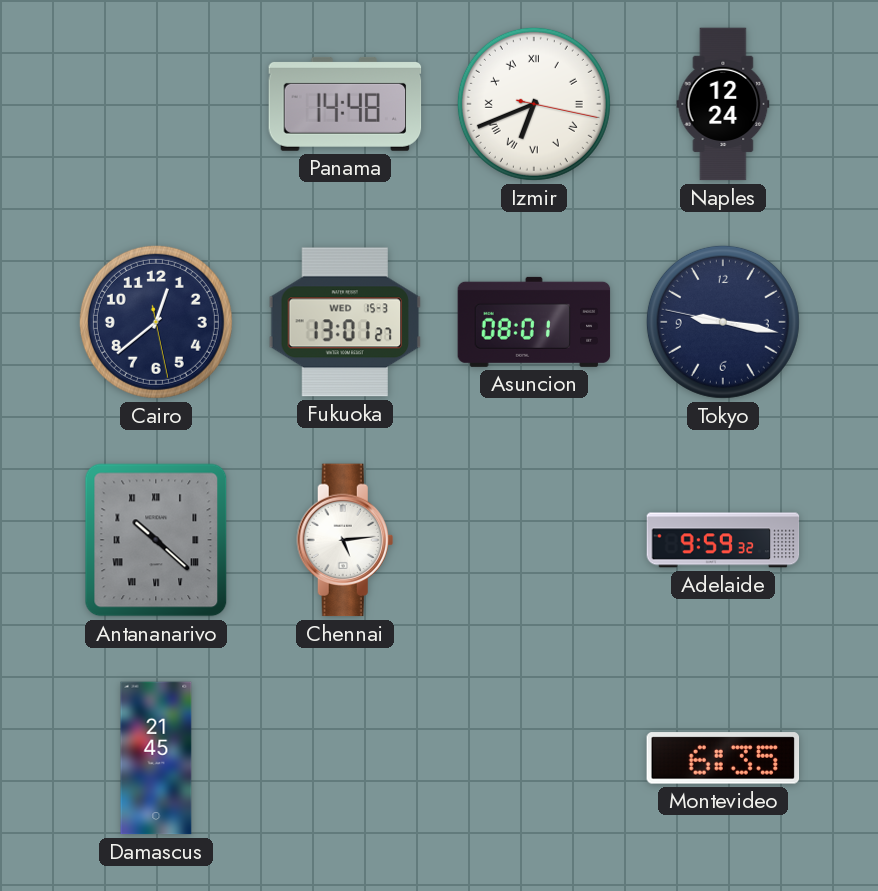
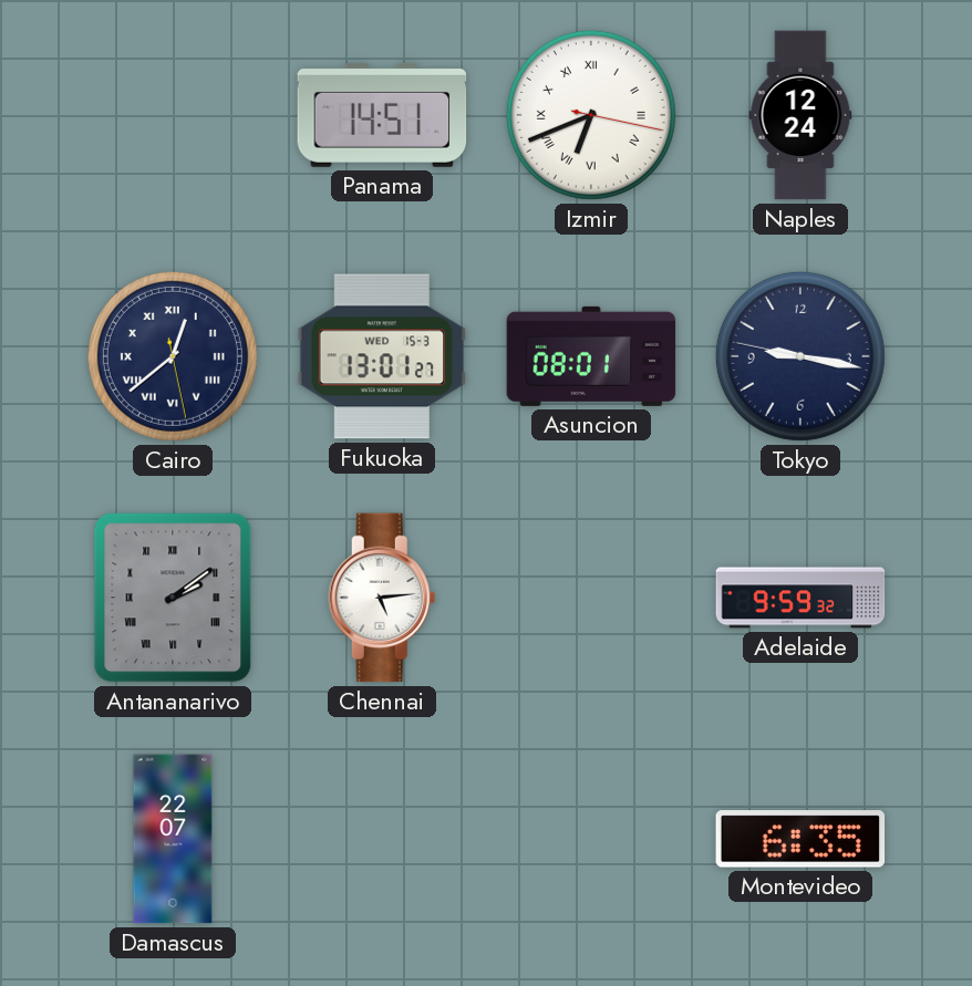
Panama: 14:48 -> 14:51 (382, 115)
Cairo numerals: Arabic -> Roman (173, 356)
Antananarivo: 10:22 -> 2:09 (173, 598)
Damascus: 21:45 -> 22:07 (173, 839)
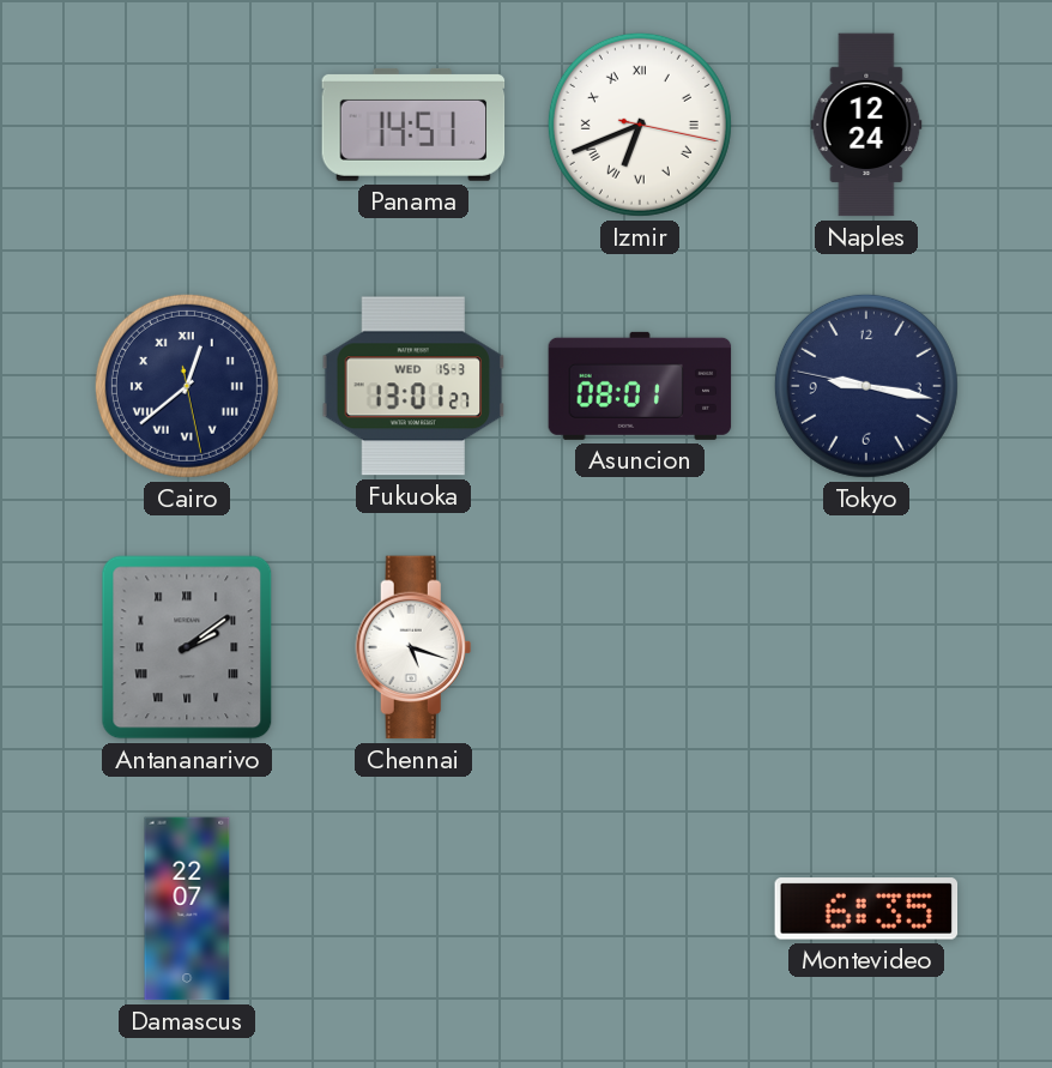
Chennai: 5:14 -> 5:18 (413, 647)
Adelaide: 9:59 -> none (800, 598)
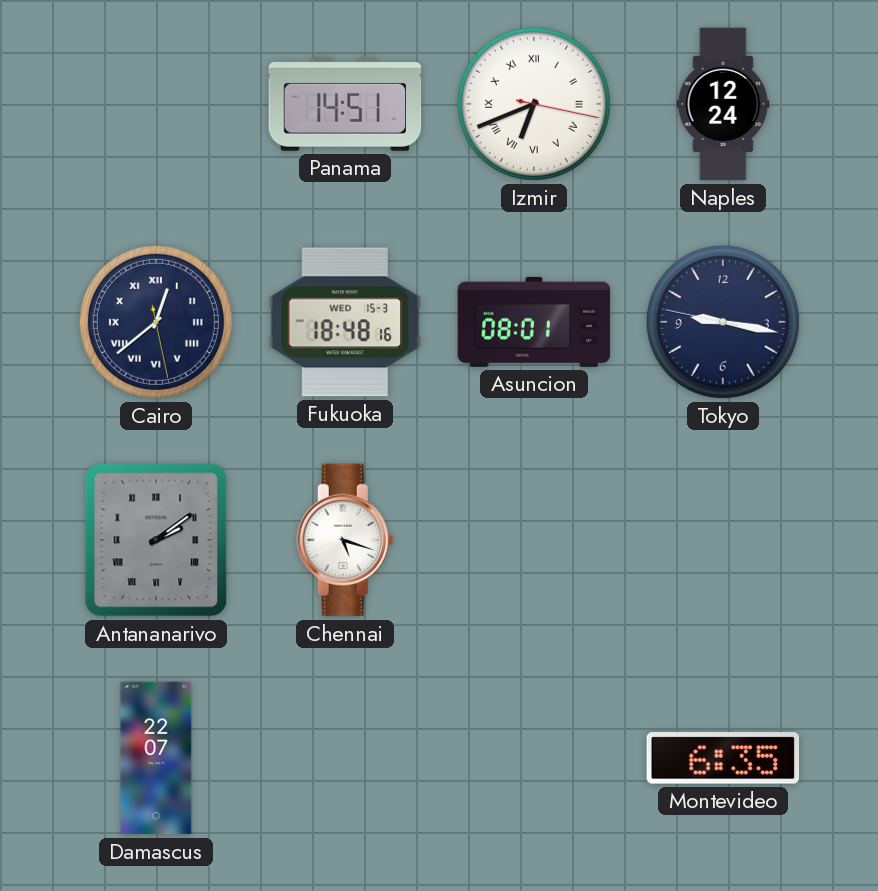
Fukuoka: 13:01 -> 18:48 (345, 322)
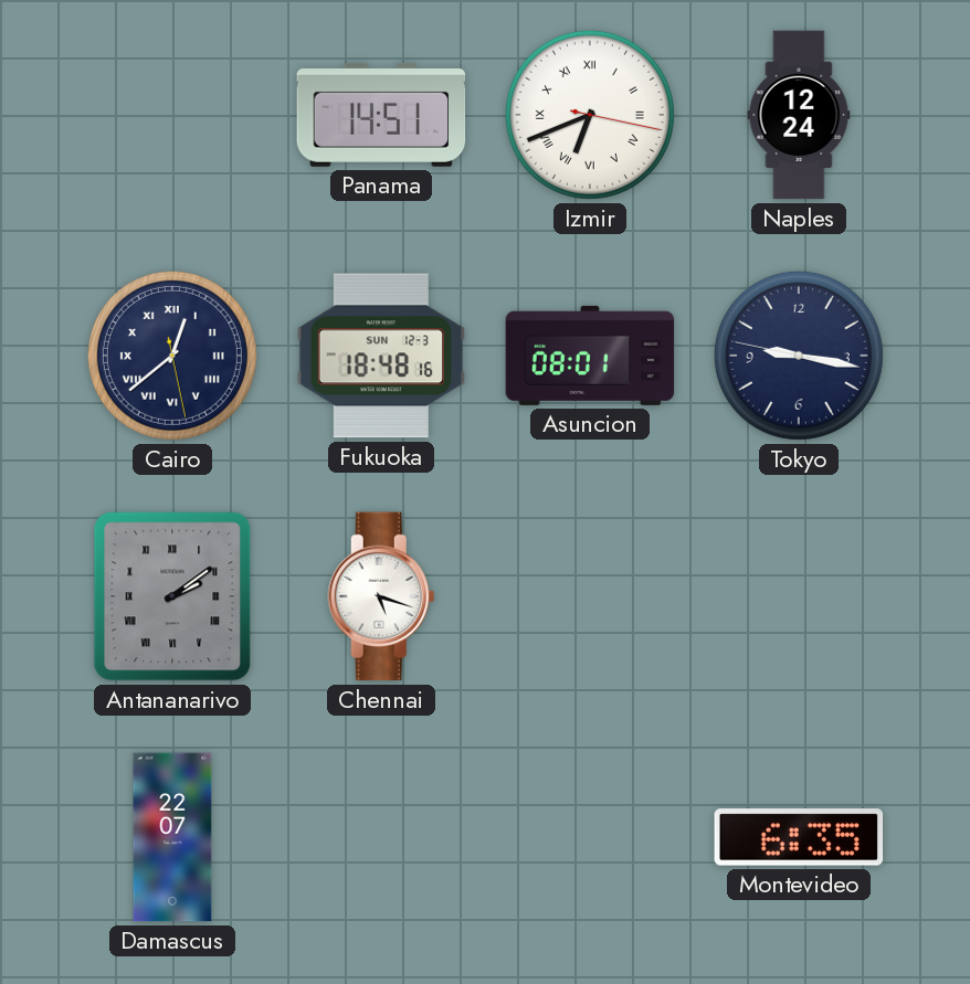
Fukuoka date: WED 15-3 -> SUN 12-3 (381, 356)
